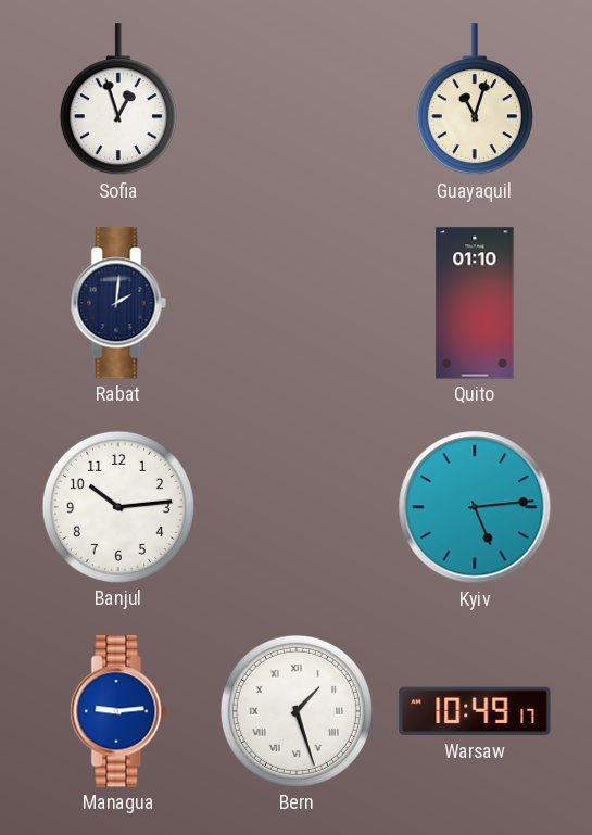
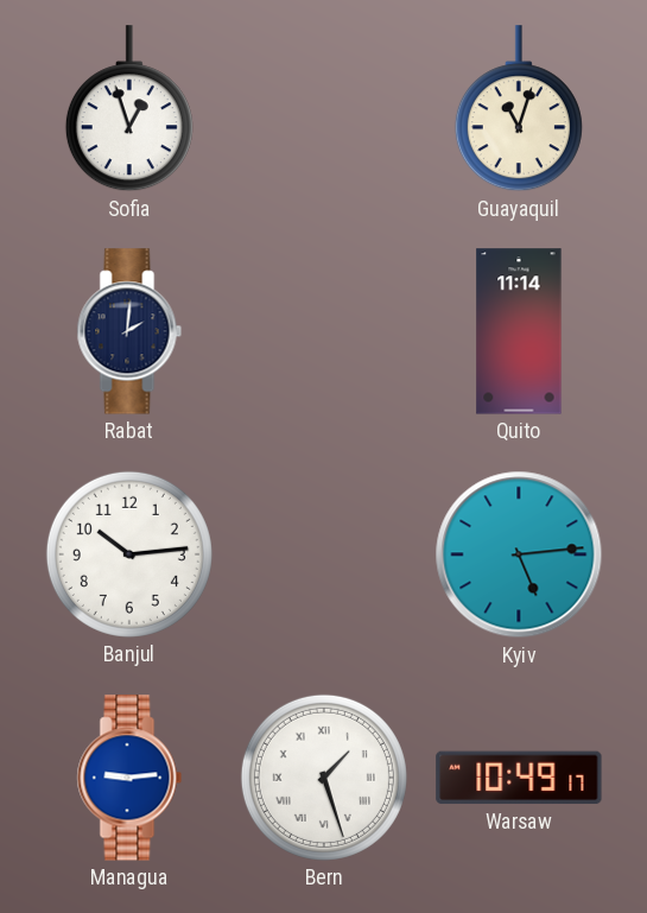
Quito: 01:10 -> 11:14 (519, 331)
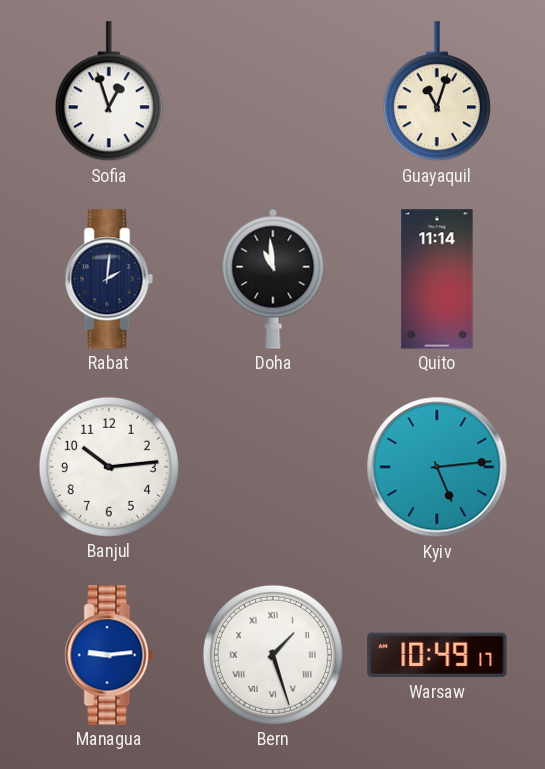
Doha: none -> 10:59 (273, 279)
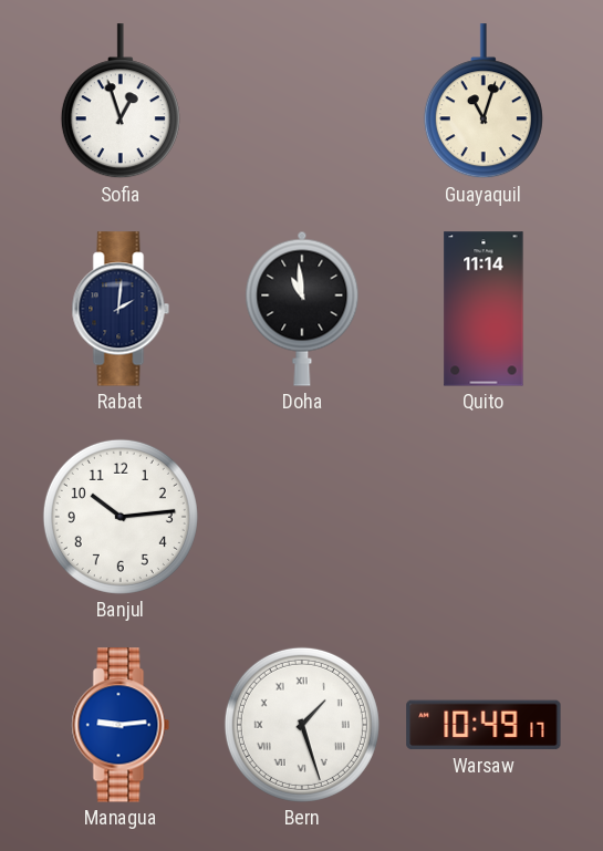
Kyiv: 5:14 -> none (437, 467)
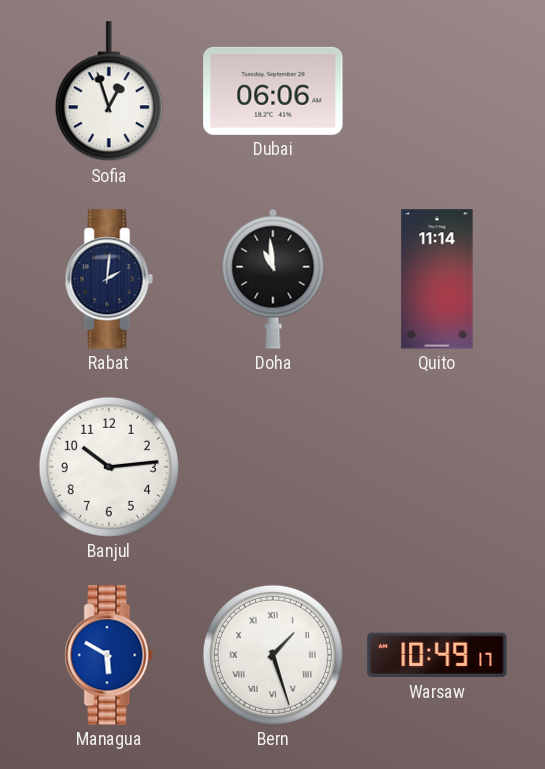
Dubai: none -> 06:06 (273, 91)
Guayaquil: 11:03 -> none (484, 102)
Managua: 9:14 -> 5:50 (109, 655)
